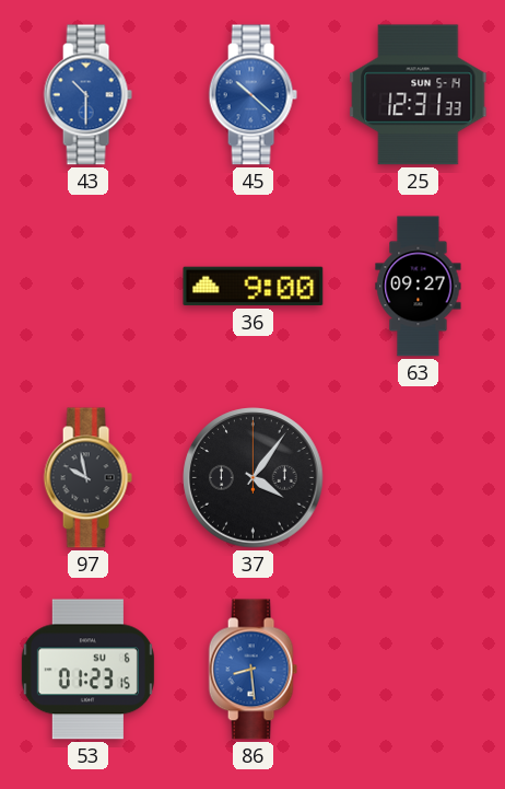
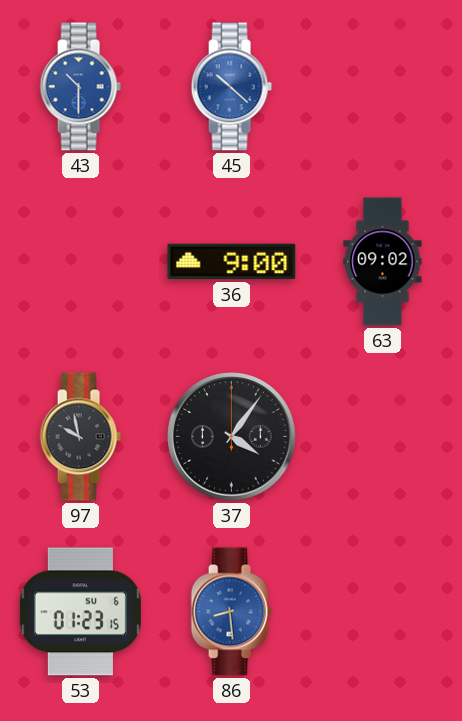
25: 12:31 -> none (419, 95)
63: 09:27 -> 09:02 (383, 262)
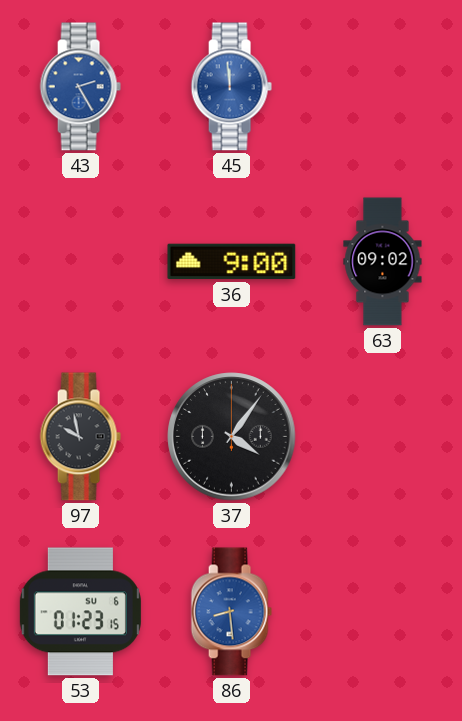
43: 10:30 -> 2:25 (80, 87)
45: 10:22 -> 11:59 (231, 87)
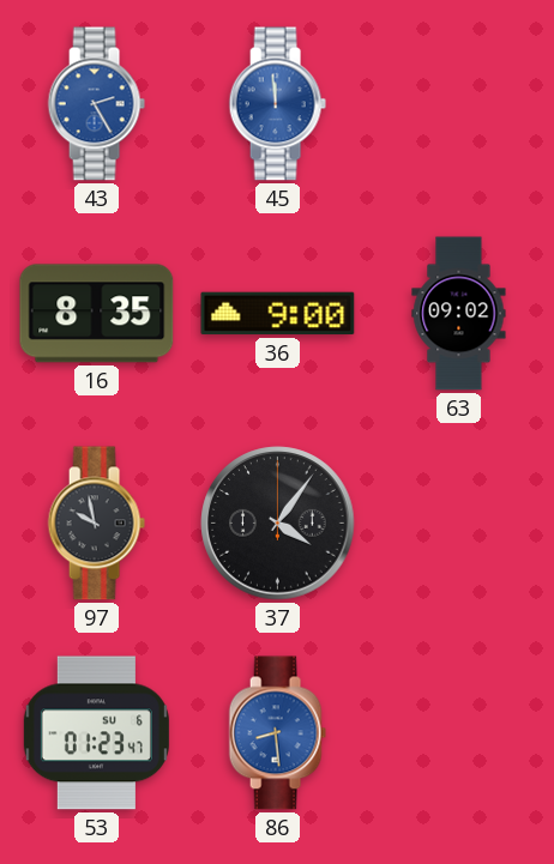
16: none -> 8:35 (97, 314)
53: 01:23:15 -> 01:23:47 (96, 733)
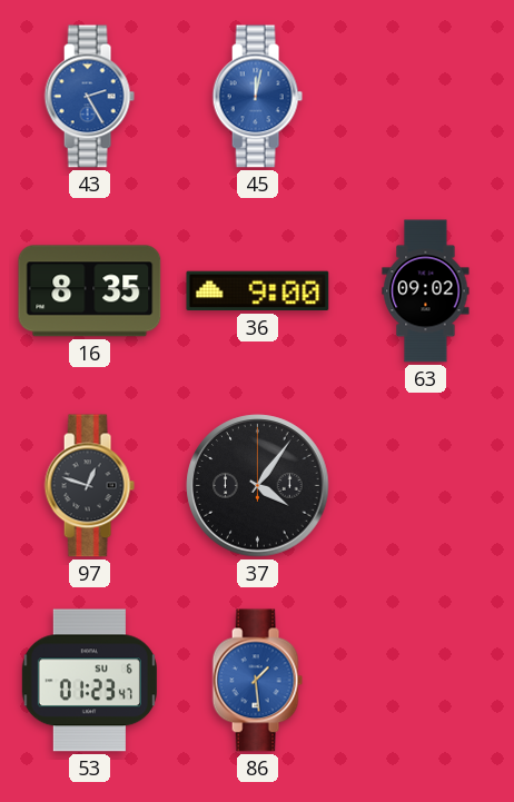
45: 11:59 -> 12:02 (257, 97)
97: 9:58 -> 12:48 (89, 486)
86: 8:29 -> 1:29 (257, 681)
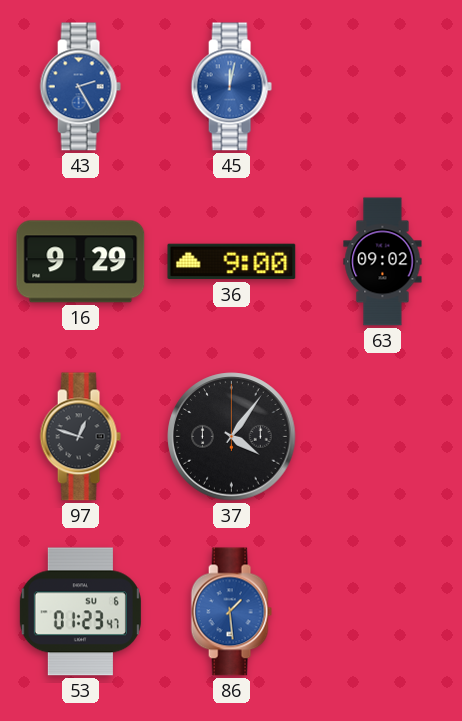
16: 8:35 -> 9:29 (81, 262)
